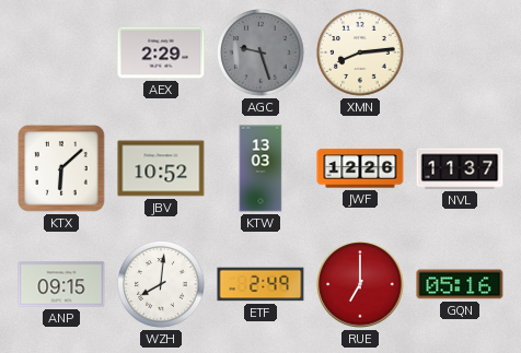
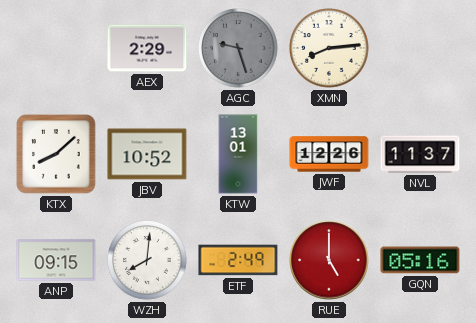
KTX: 6:08 -> 8:08 (56, 154)
KTW: 13:03 -> 13:01 (238, 154)
RUE: 7:00 -> 5:00 (329, 260)
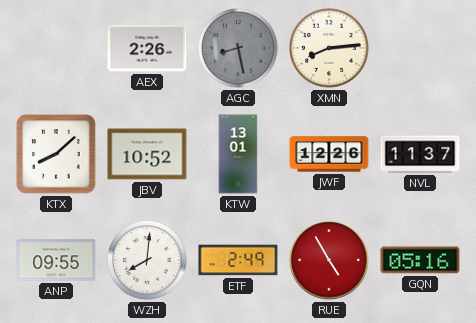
AEX: 2:29 -> 2:26 (147, 48)
AGC: 9:27 -> 8:28 (238, 48)
ANP: 09:15 -> 09:55 (56, 260)
RUE: 5:00 -> 4:55 (329, 260)
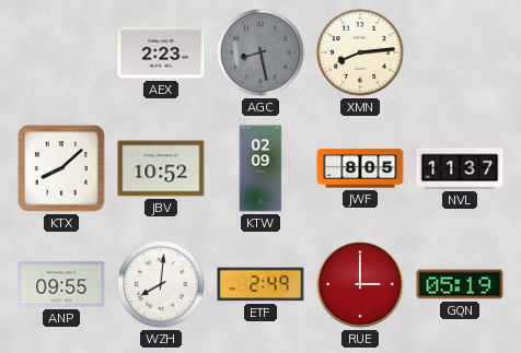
AEX: 2:26 -> 2:23 (161, 52)
KTW: 13:01 -> 02:09 (260, 168)
JWF: 12:26 -> 8:05 (360, 168)
RUE: 4:55 -> 3:00 (360, 284)
GQN: 05:16 -> 05:19 (460, 284)
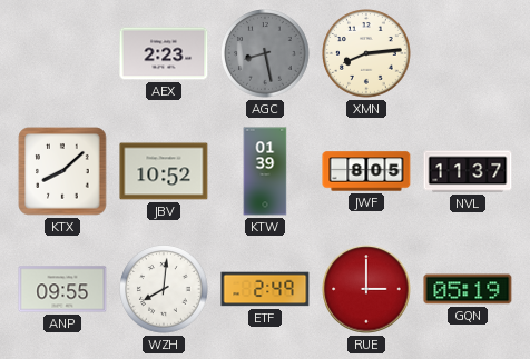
KTW: 02:09 -> 01:39 (265, 171)
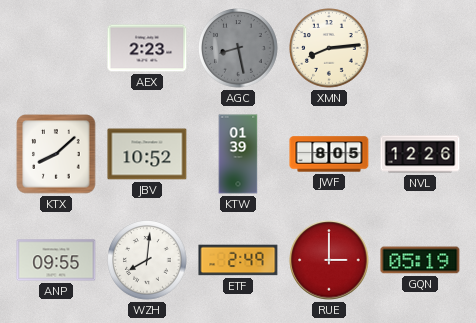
NVL: 11:37 -> 12:26 (420, 154)
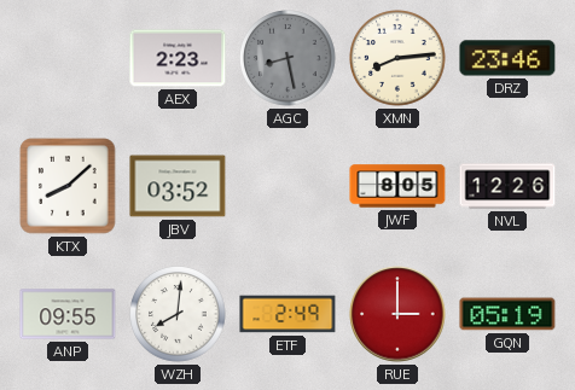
DRZ: none -> 23:46 (507, 58)
JBV: 10:52 -> 03:52 (178, 186)
KTW: 01:39 -> none (238, 154)
